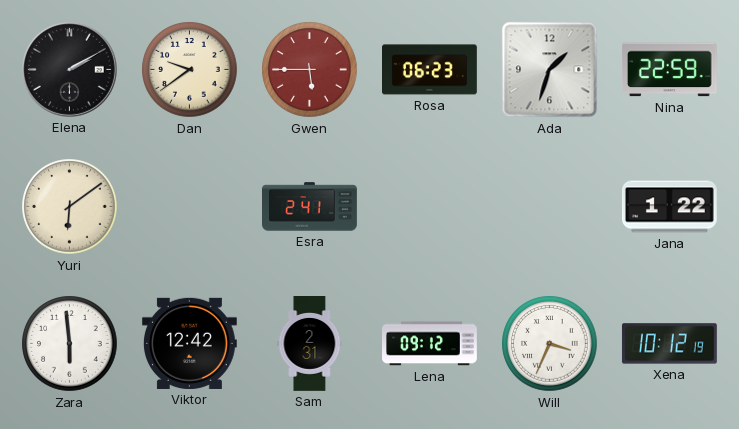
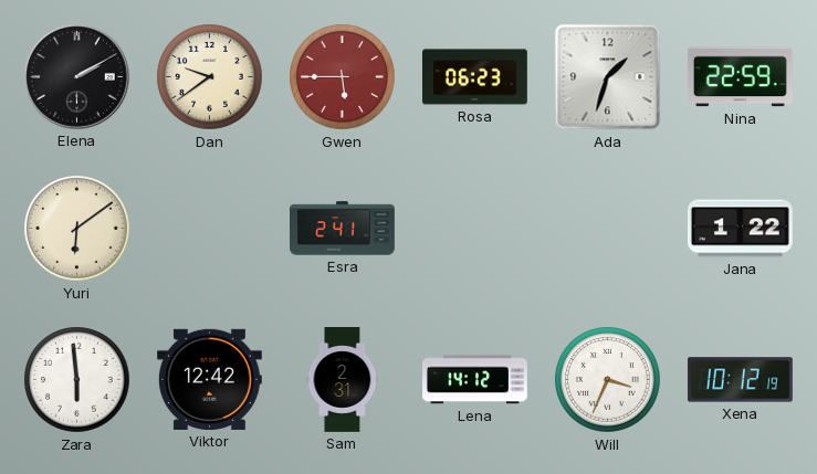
Lena: 09:12 -> 14:12 (475, 380)
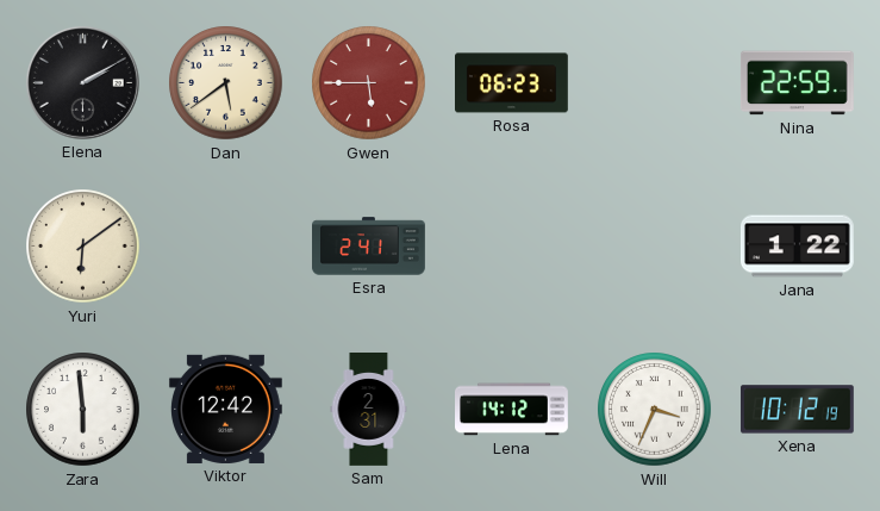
Dan: 9:39 -> 5:39 (226, 83)
Ada: 1:33 -> none (608, 77)
